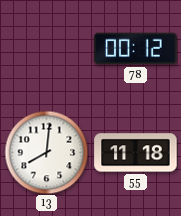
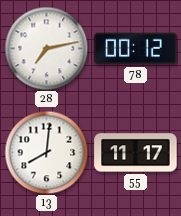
28: none -> 7:13 (46, 48)
55: 11:18 -> 11:17 (136, 153)
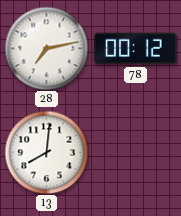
55: 11:17 -> none (136, 153)
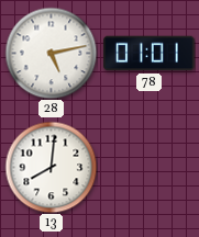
28: 7:13 -> 5:13 (51, 53)
78: 00:12 -> 01:01 (150, 54)
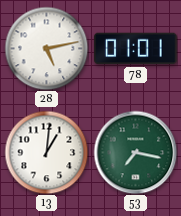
13: 8:01 -> 1:01 (46, 152)
53: none -> 7:17 (135, 152)
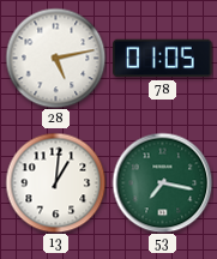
78: 01:01 -> 01:05 (163, 59)
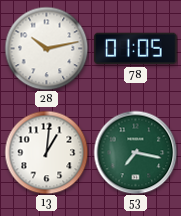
28: 5:13 -> 10:13 (46, 48)
